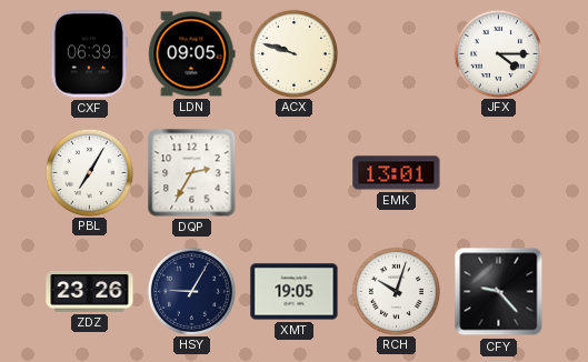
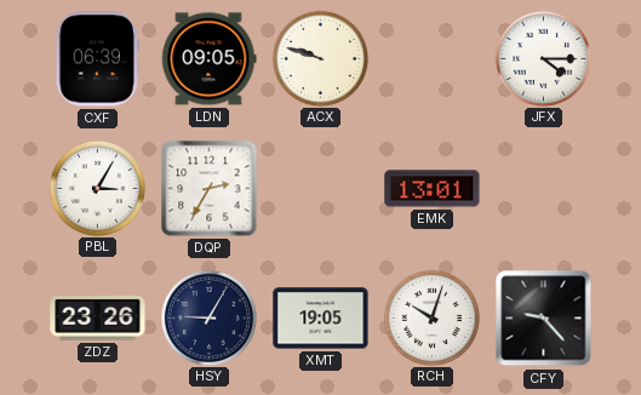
PBL: 7:05 -> 3:05 (97, 188)
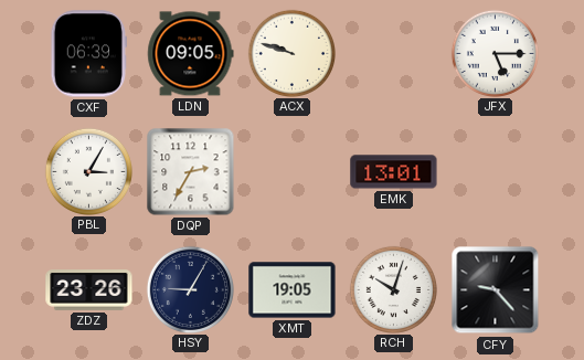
JFX: 4:15 -> 5:15 (495, 53)
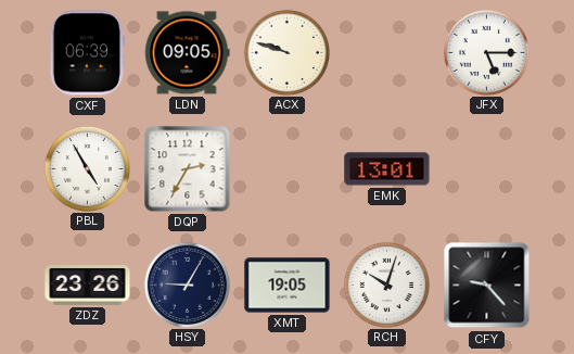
PBL: 3:05 -> 4:55 (87, 168)
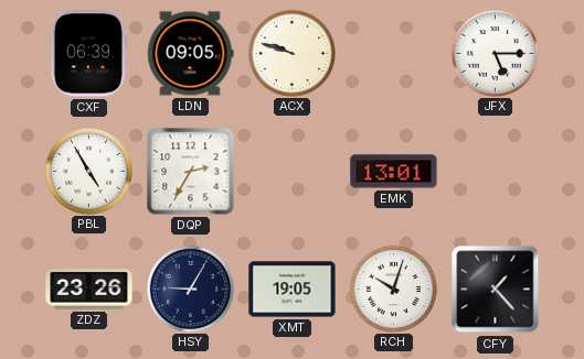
CFY: 9:23 -> 1:23 (496, 290)
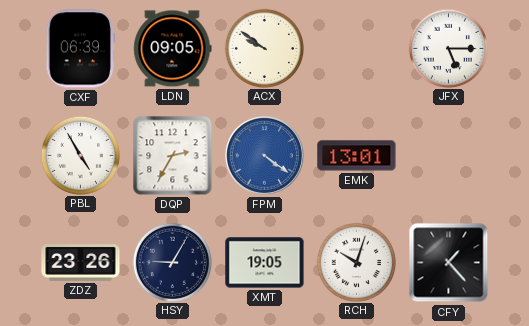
ACX: 9:48 -> 9:51 (264, 48)
FPM: none -> 4:21 (264, 155)
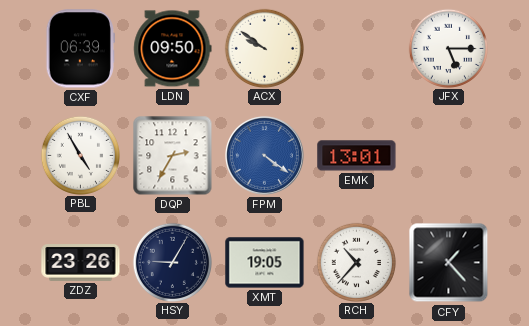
LDN: 09:05 -> 09:50 (173, 49)
RCH: 10:03 -> 10:37 (356, 262)
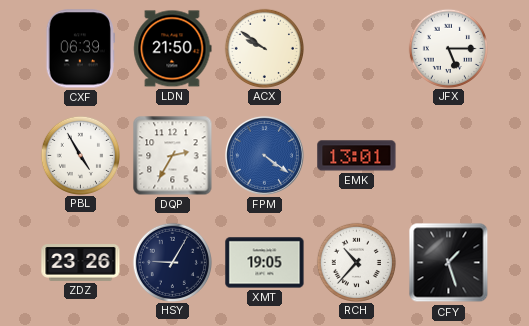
LDN: 09:50 -> 21:50 (173, 49)
CFY: 1:23 -> 1:27 (449, 263)
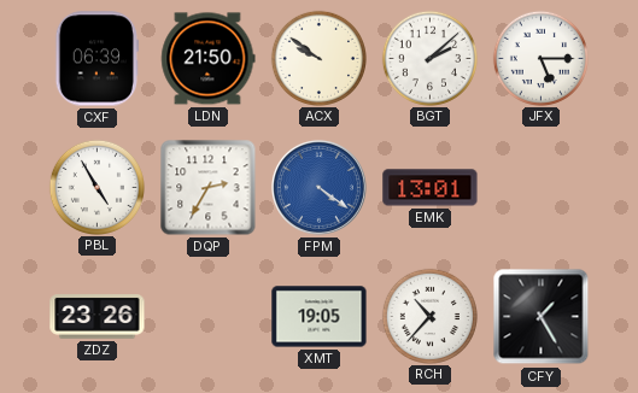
BGT: none -> 2:08 (429, 58)
HSY: 9:05 -> none (172, 262)
CFY: 1:27 -> 1:25 (542, 317)
